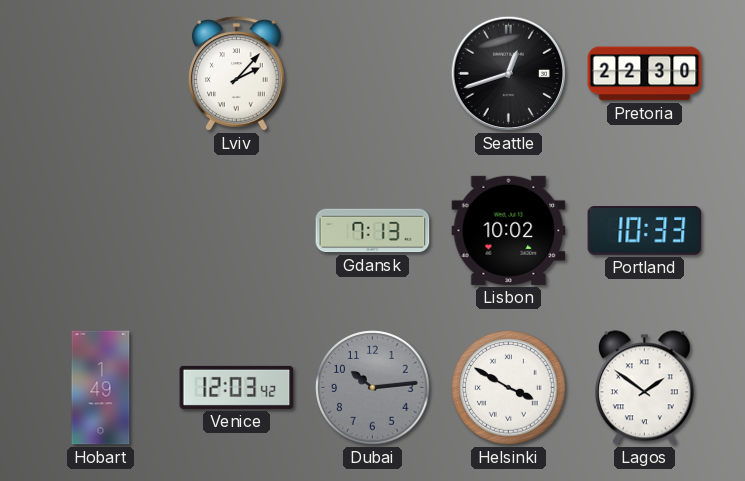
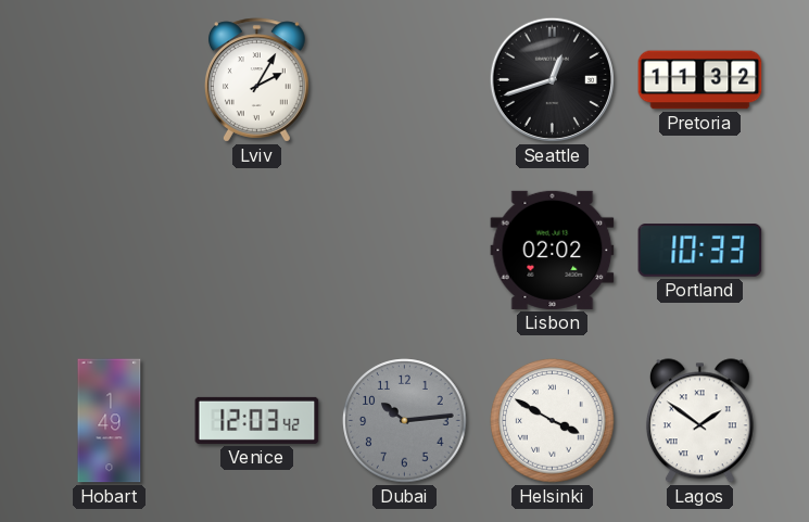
Lviv: 2:07 -> 2:05 (256, 80)
Pretoria: 22:30 -> 11:32 (700, 80)
Gdansk: 7:13 -> none (373, 231)
Lisbon: 10:02 -> 02:02 (553, 250)
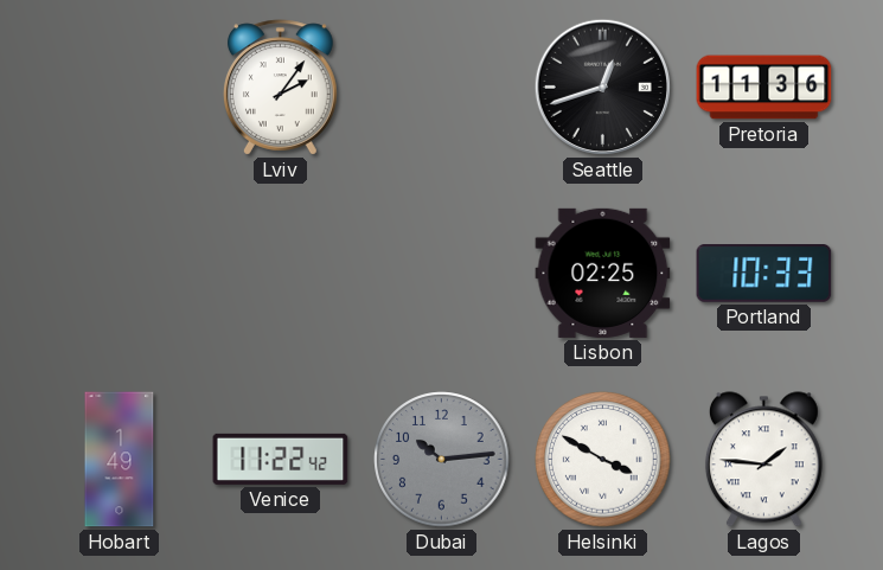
Lviv: 2:05 -> 2:06 (280, 88)
Pretoria: 11:32 -> 11:36 (764, 88)
Lisbon: 02:02 -> 02:25 (603, 273)
Venice: 12:03 -> 11:22 (281, 459)
Lagos: 1:51 -> 1:46 (763, 460)
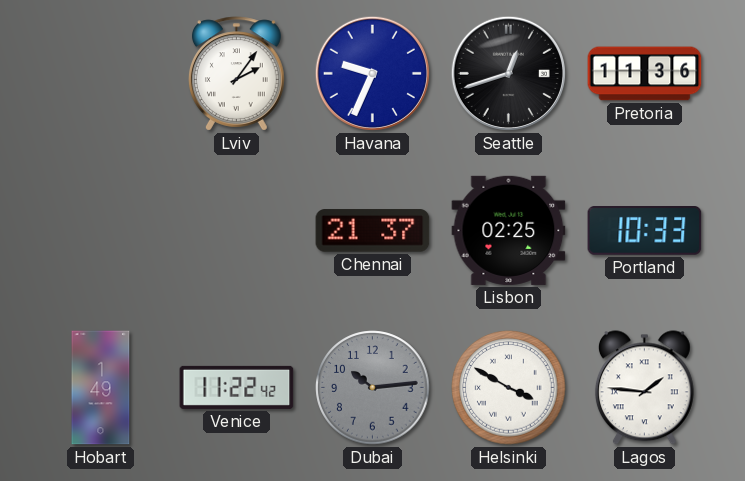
Havana: none -> 9:34 (372, 73)
Chennai: none -> 21:37 (373, 231)
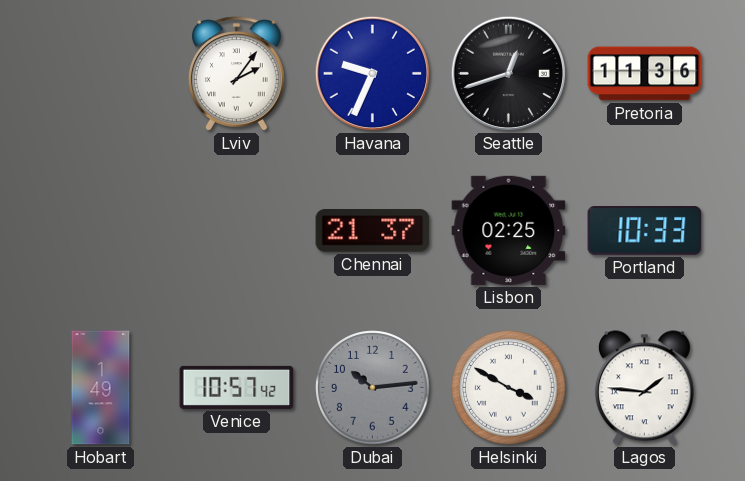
Venice: 11:22 -> 10:57 (237, 387)
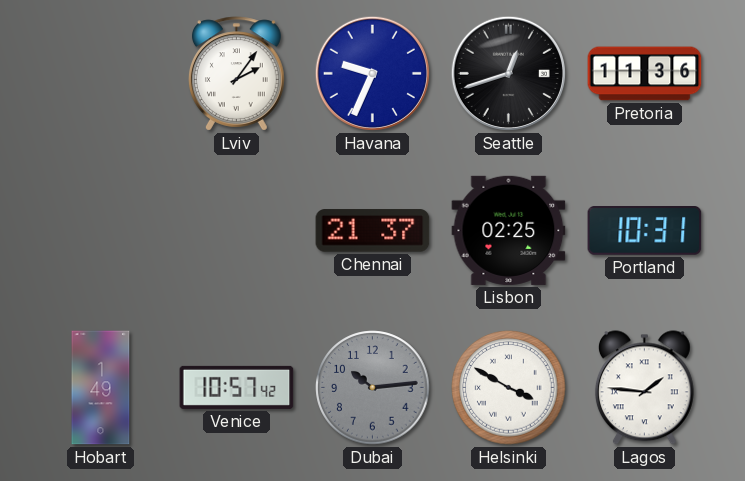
Portland: 10:33 -> 10:31 (645, 231)
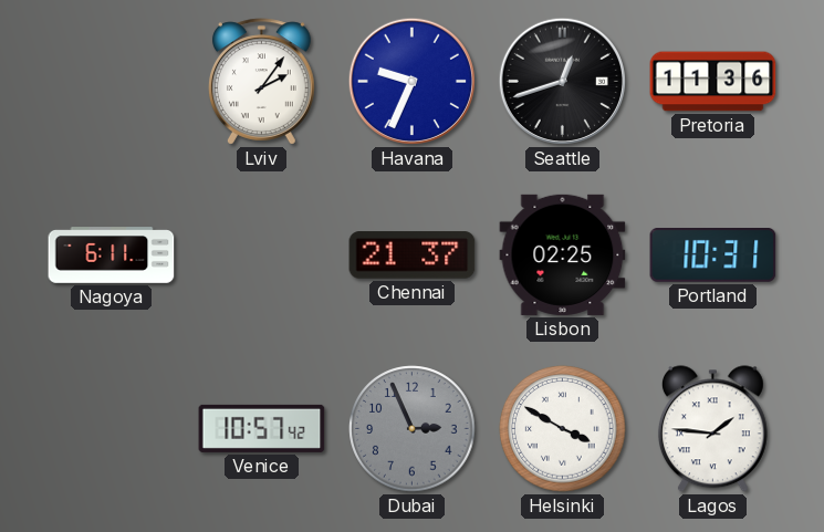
Nagoya: none -> 6:11 (112, 255)
Hobart: 1:49 -> none (101, 388)
Dubai: 10:14 -> 2:56 (413, 429)
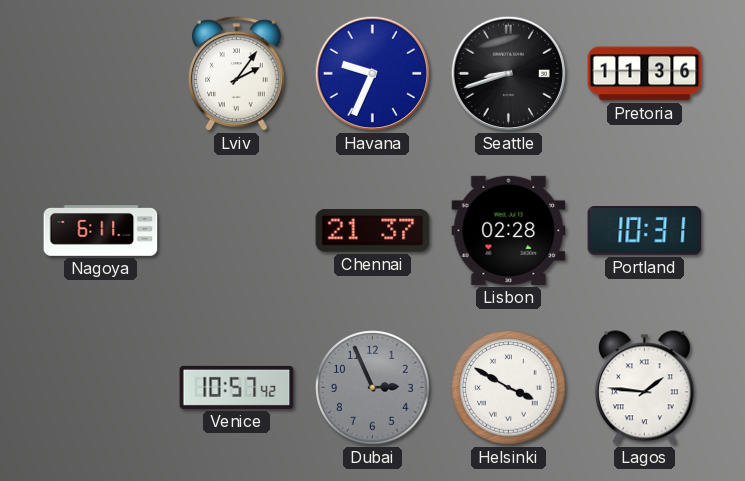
Seattle: 12:42 -> 8:42 (508, 73)
Lisbon: 02:25 -> 02:28 (509, 230)
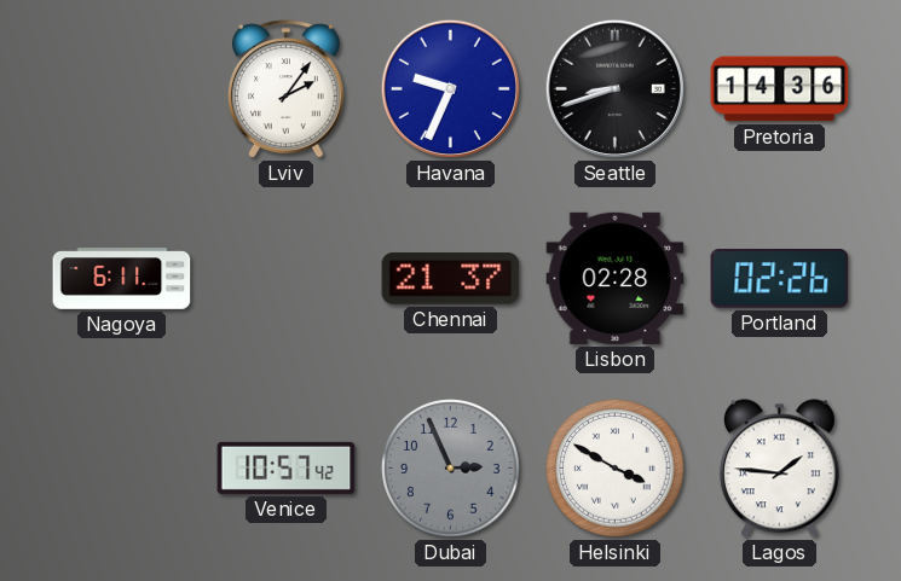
Pretoria: 11:36 -> 14:36 (780, 89)
Portland: 10:31 -> 02:26 (780, 279)
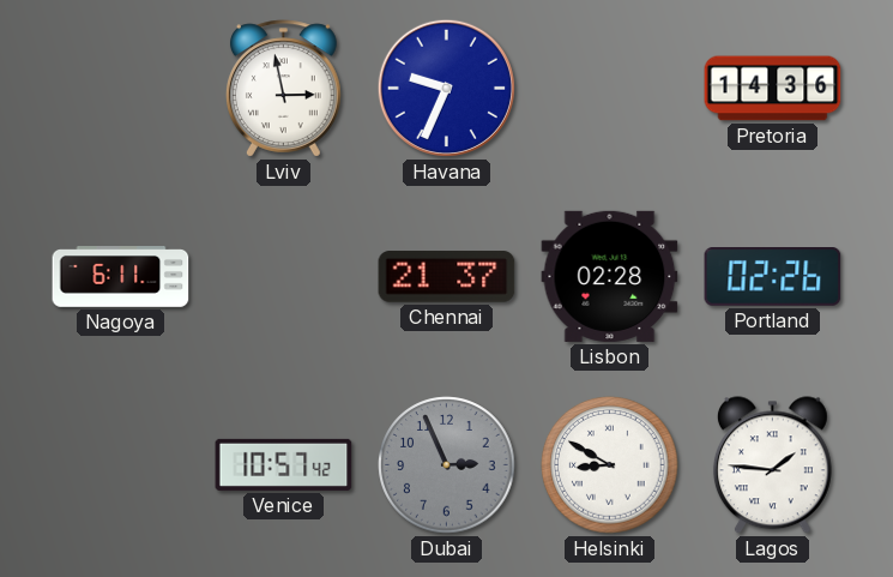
Lviv: 2:06 -> 2:58 (283, 89)
Seattle: 8:42 -> none (614, 88)
Helsinki: 3:50 -> 8:50 (610, 465)
